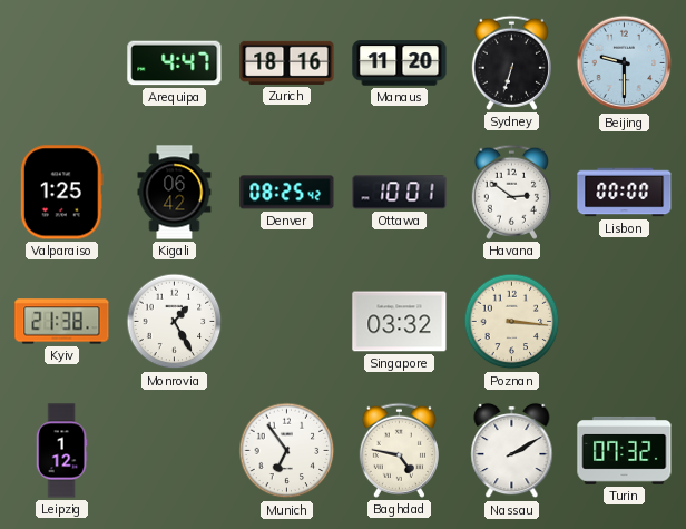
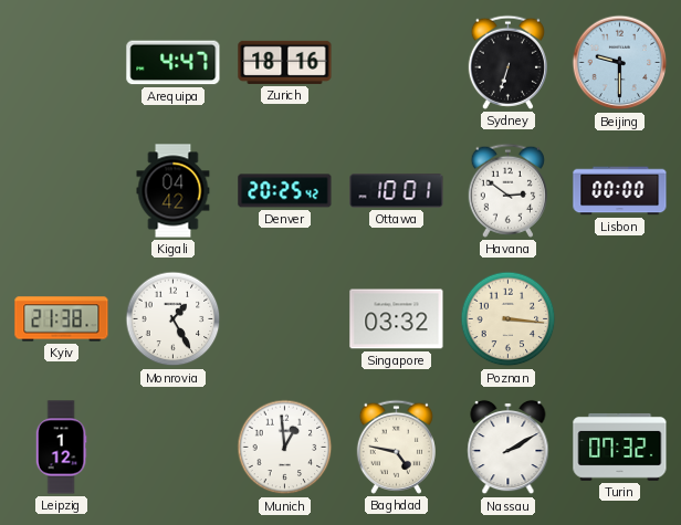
Manaus: 11:20 -> none (400, 63)
Valparaiso: 1:25 -> none (61, 193)
Kigali: 06:42 -> 04:42 (174, 191)
Denver: 08:25 -> 20:25 (285, 191)
Munich: 6:54 -> 12:59 (285, 448)
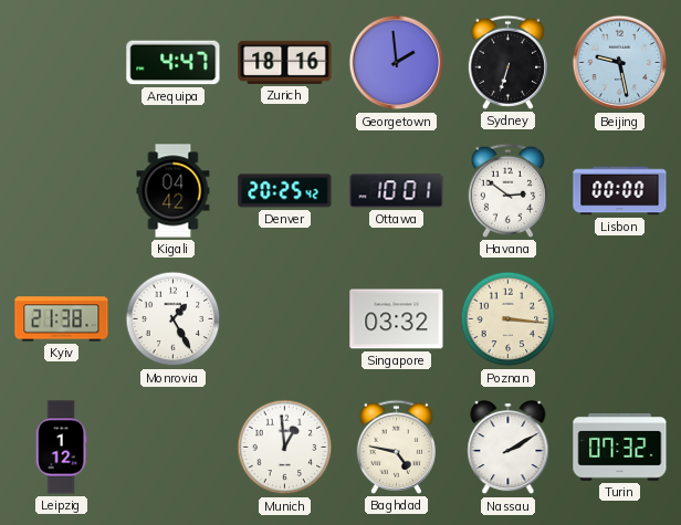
Georgetown: none -> 1:59 (397, 63)
Beijing: 9:30 -> 9:28 (620, 63)
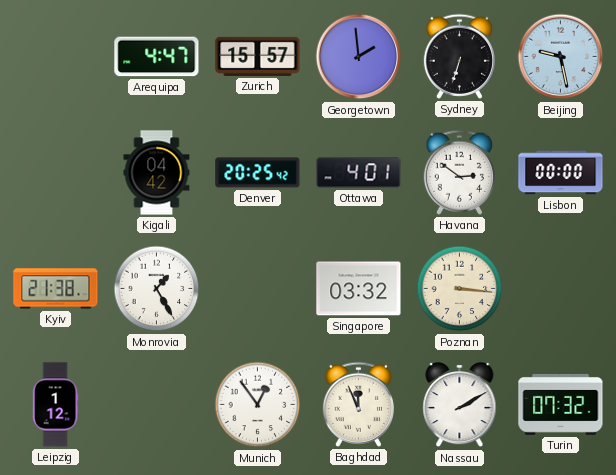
Zurich: 18:16 -> 15:57 (258, 56)
Ottawa: 10:01 -> 4:01 (359, 173)
Munich: 12:59 -> 12:54 (258, 405)
Baghdad: 4:47 -> 11:56 (358, 404)
